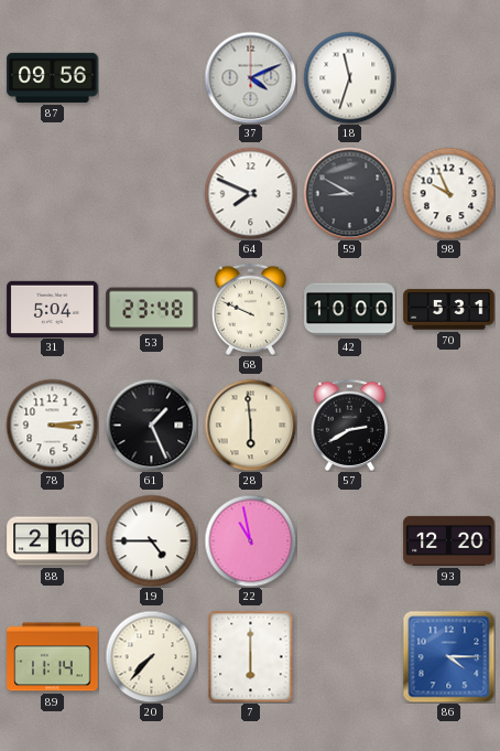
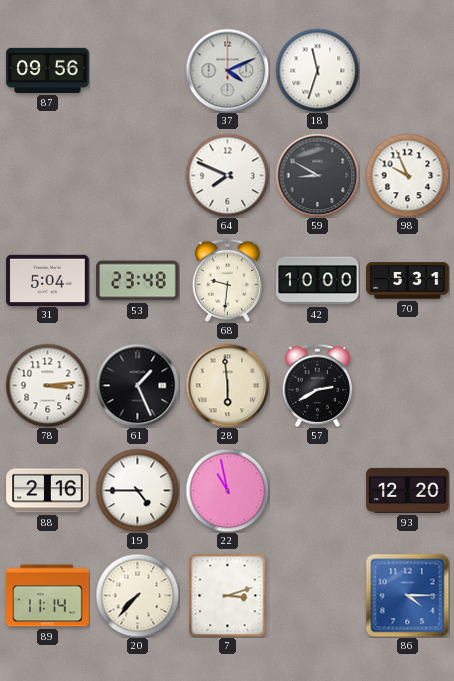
68: 9:49 -> 9:31 (227, 280)
7: 6:00 -> 3:12 (228, 595)
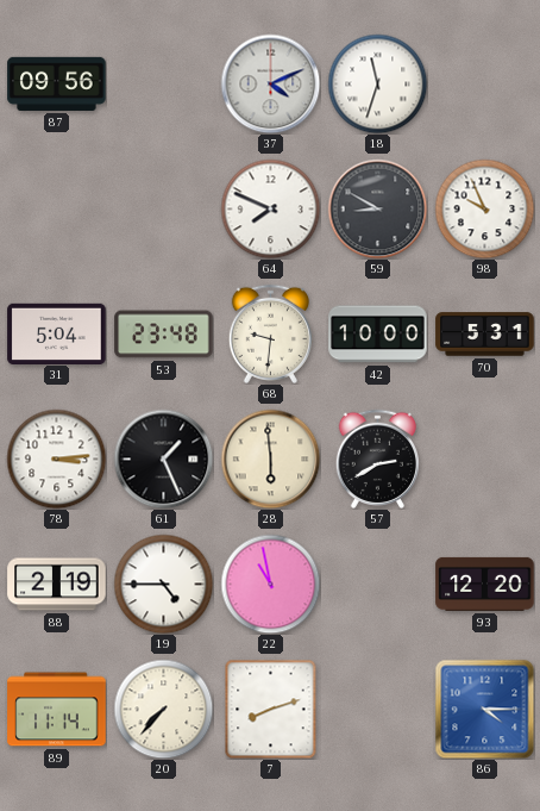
88: 2:16 -> 2:19 (57, 585)
7: 3:12 -> 8:12 (271, 709)
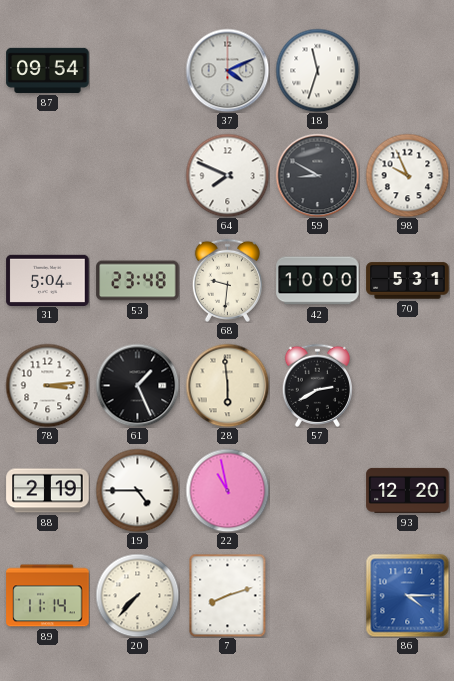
87: 09:56 -> 09:54 (48, 70)
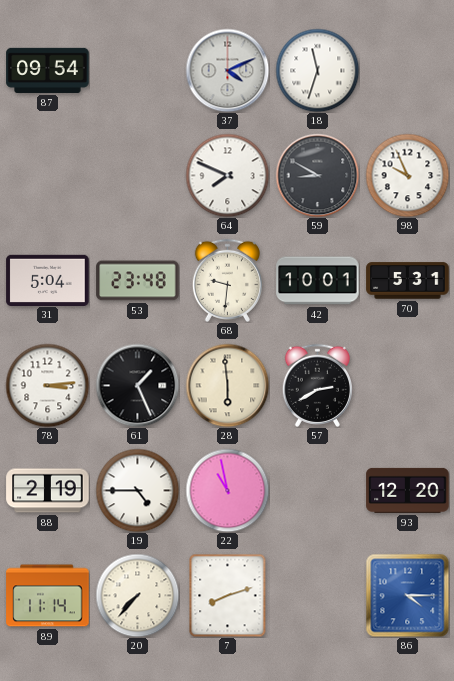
42: 10:00 -> 10:01 (318, 281)
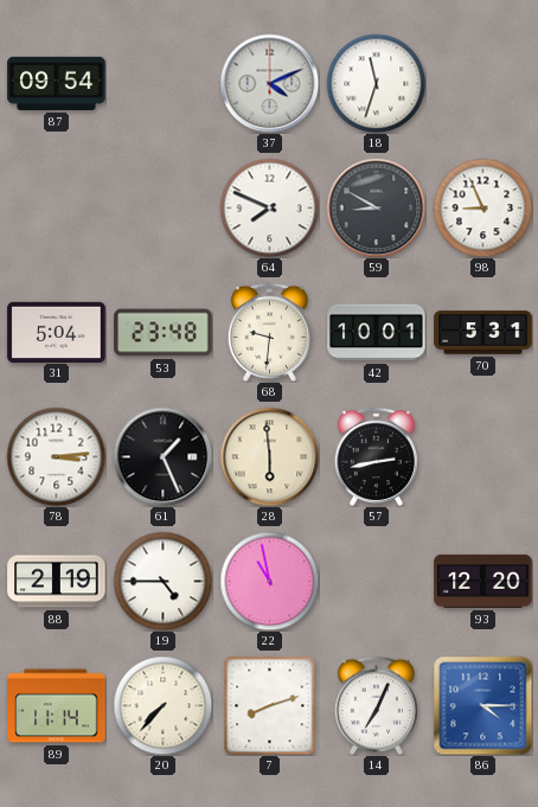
98: 9:56 -> 8:56 (482, 207)
57: 2:40 -> 2:43 (376, 456)
14: none -> 7:04 (376, 705)
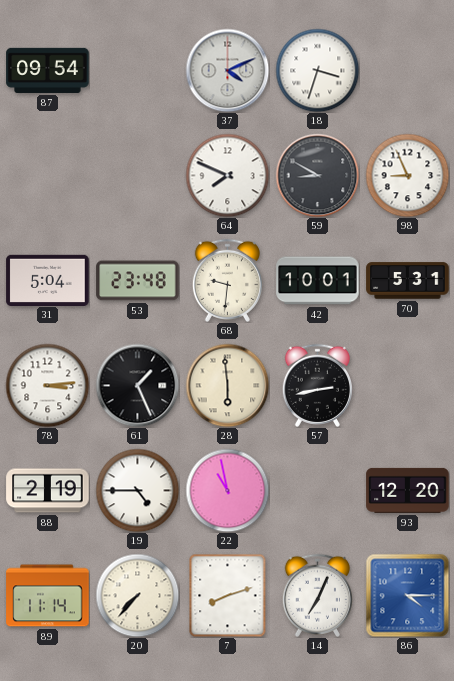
18: 11:33 -> 3:33 (317, 70)
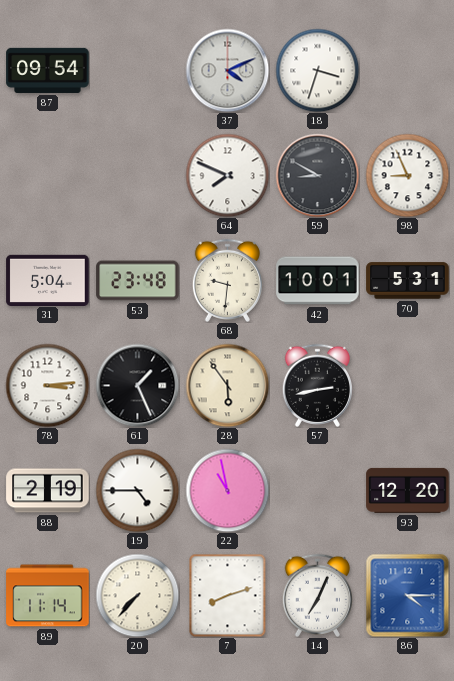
28: 5:59 -> 5:54 (227, 385)
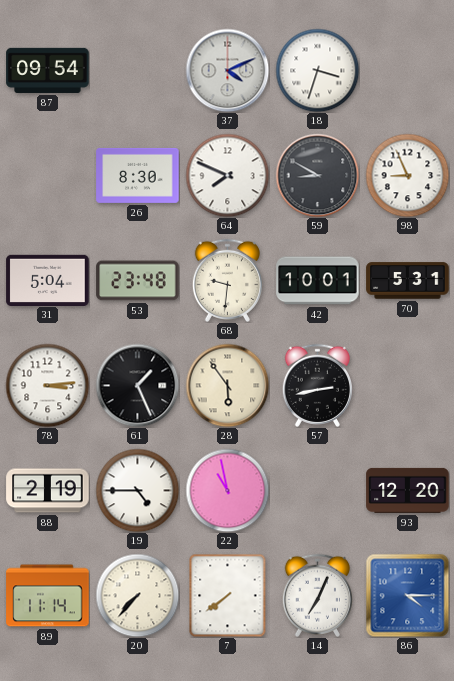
26: none -> 8:30 (138, 175)
7: 8:12 -> 7:39 (228, 595)
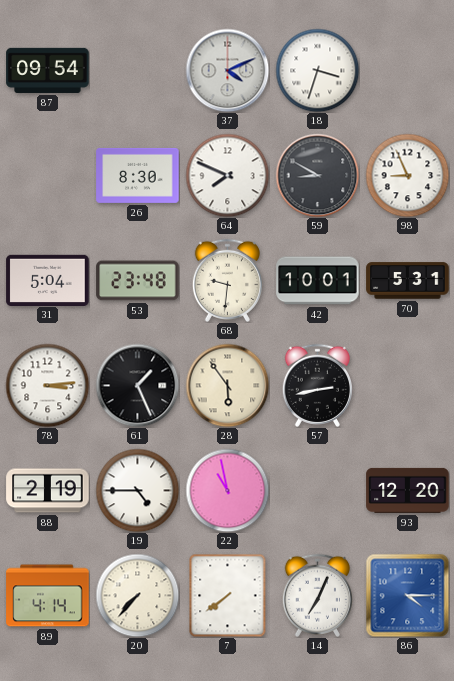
89: 11:14 -> 4:14 (48, 596)
